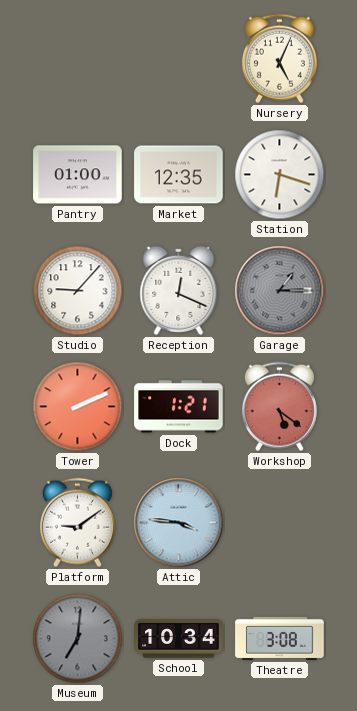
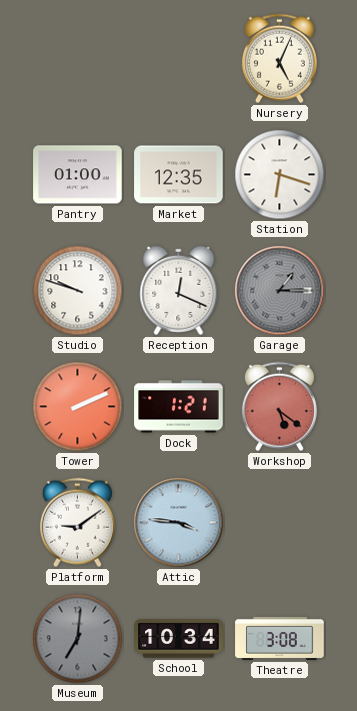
Studio: 9:07 -> 9:48 (78, 291)
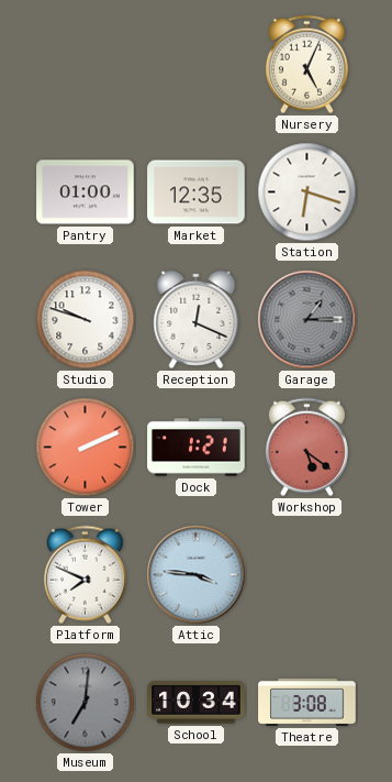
Platform: 9:09 -> 7:49 (85, 575)
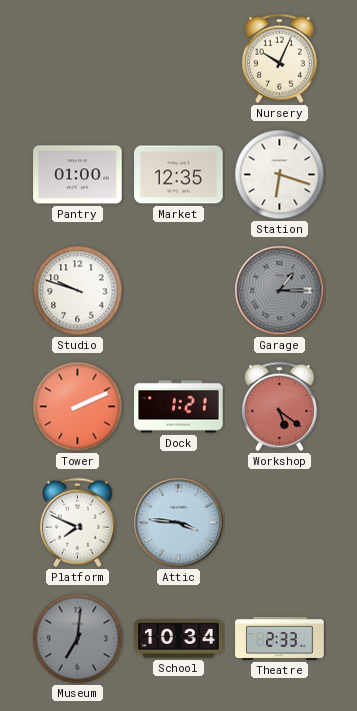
Nursery: 5:04 -> 10:04 (279, 59)
Reception: 12:19 -> none (197, 319)
Theatre: 3:08 -> 2:33 (280, 638)
